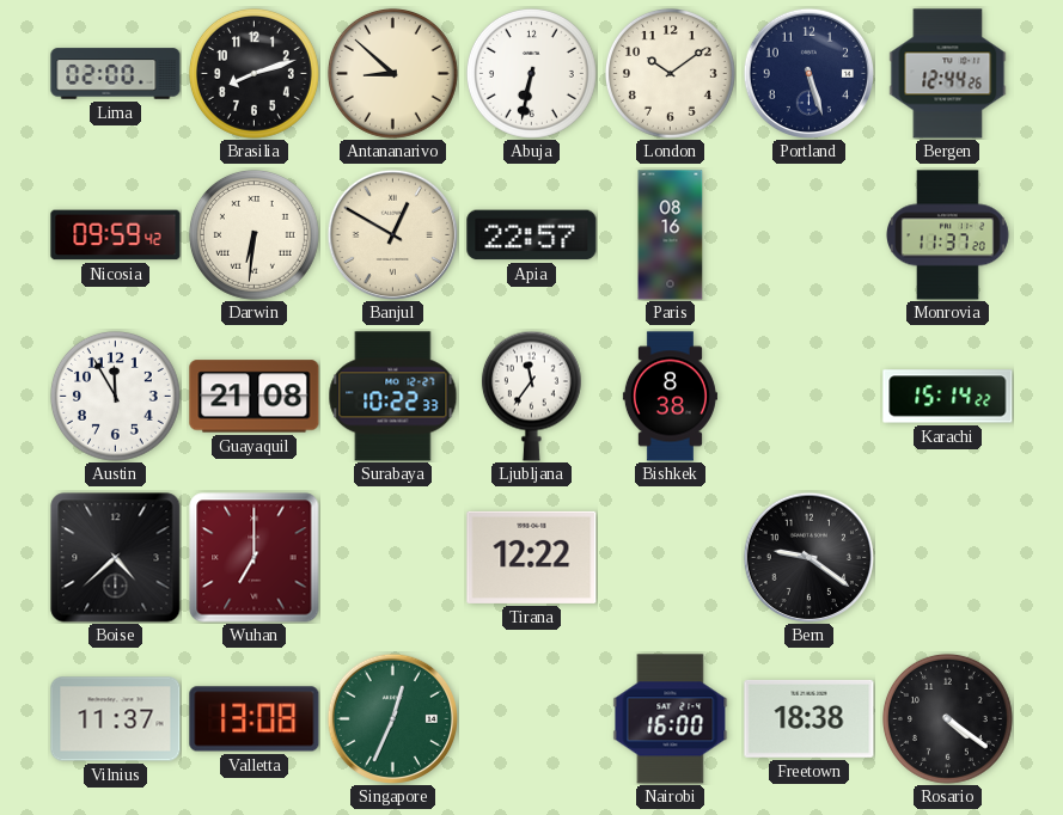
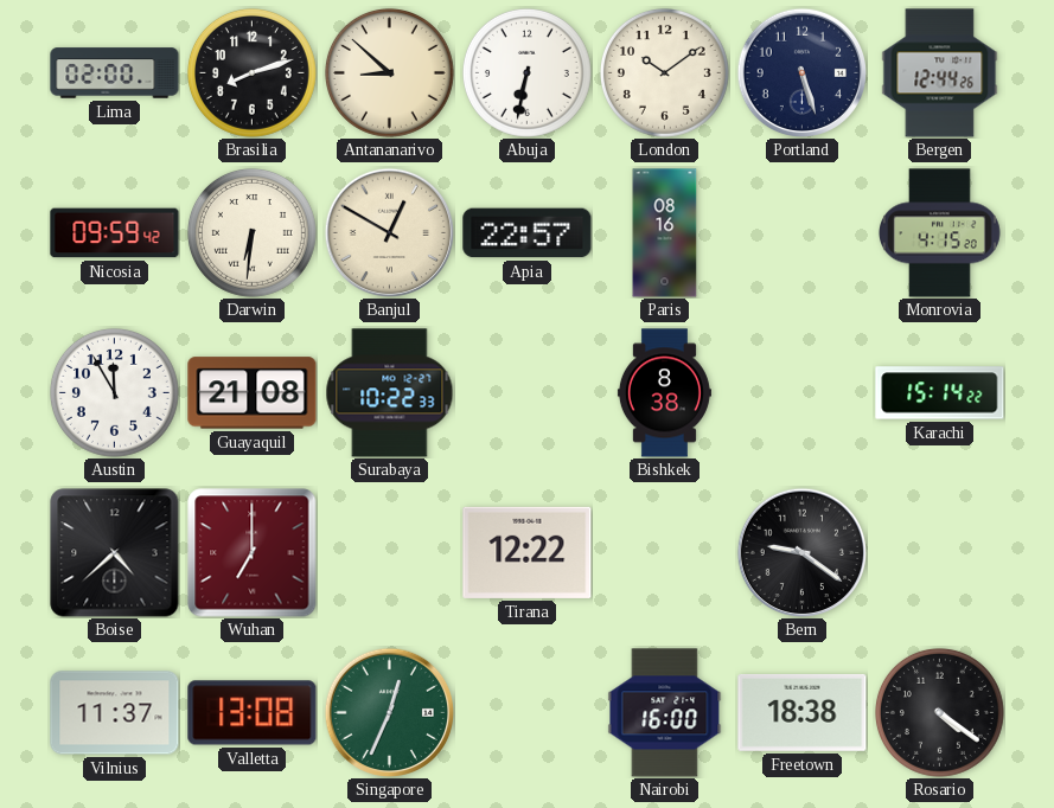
Monrovia: 11:37 -> 4:15 (940, 233)
Ljubljana: 11:36 -> none (531, 396)
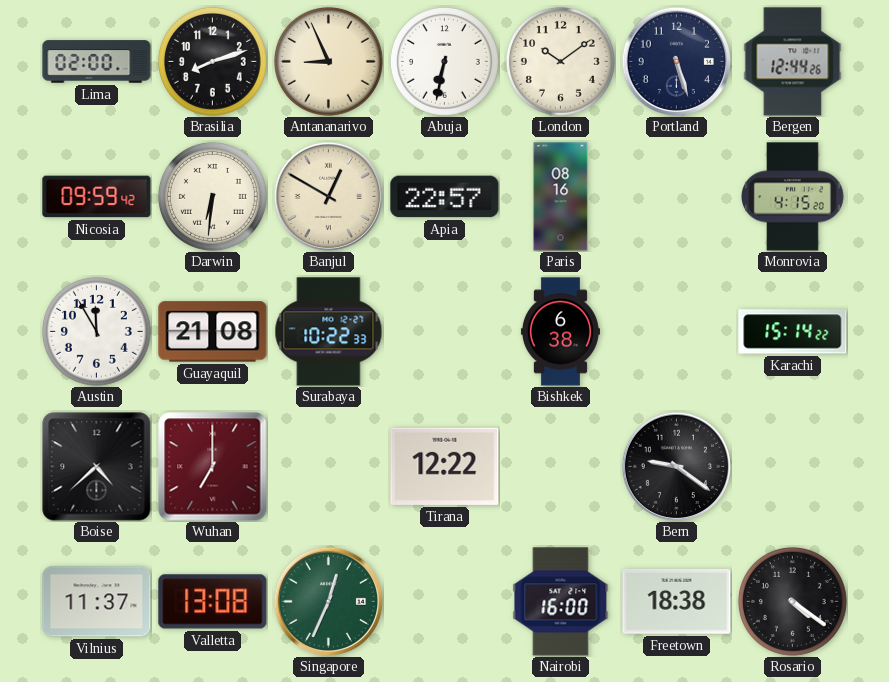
Antananarivo: 8:52 -> 8:56 (328, 61)
Bishkek: 8:38 -> 6:38 (560, 332)
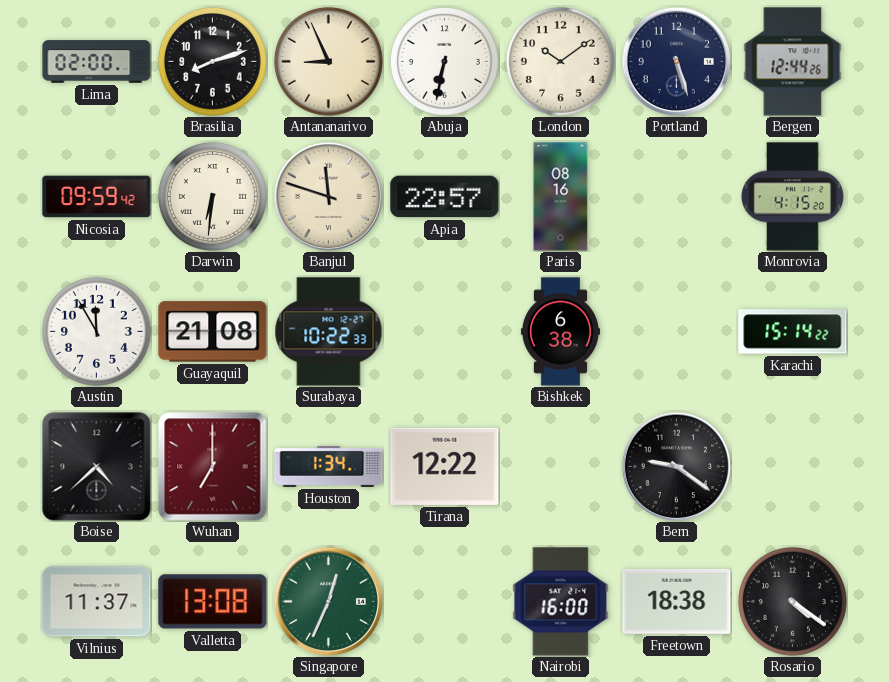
Banjul: 12:50 -> 11:48 (328, 196)
Houston: none -> 1:34 (329, 466)
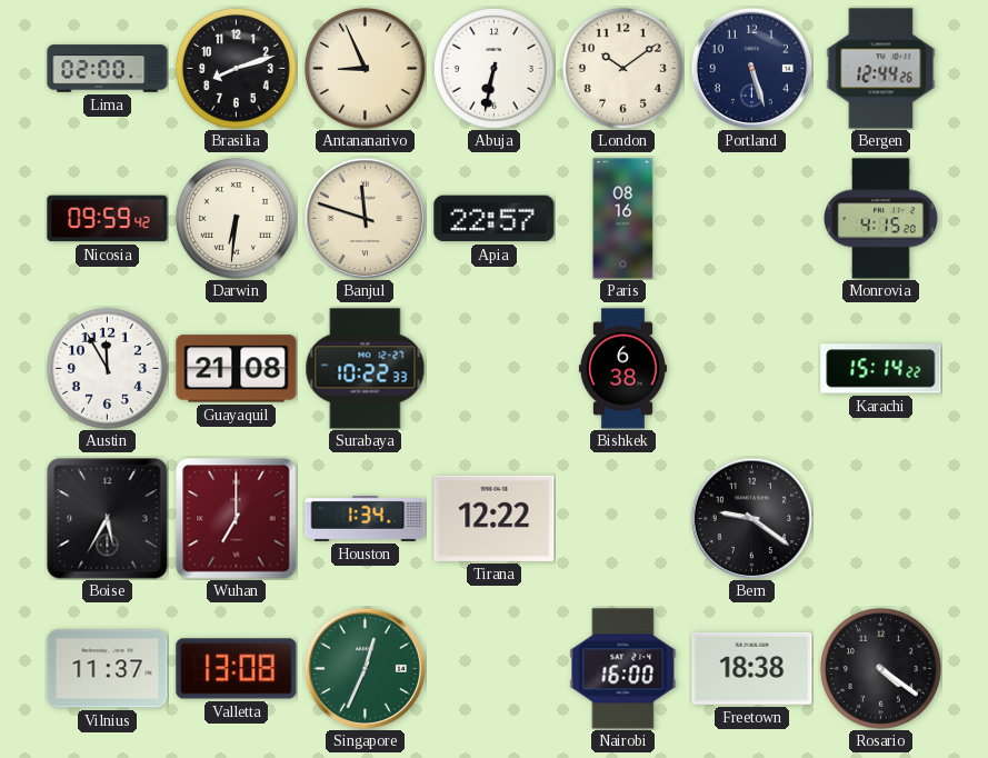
Boise: 4:38 -> 5:35 (108, 519)
